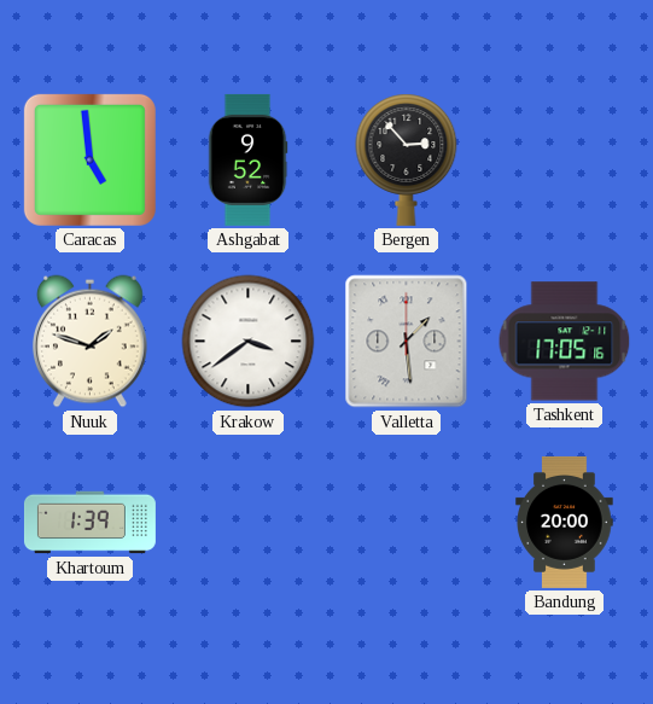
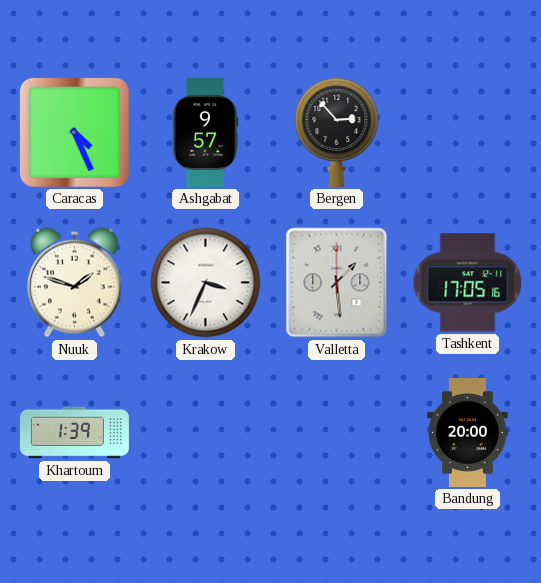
Caracas: 4:59 -> 4:26 (74, 132)
Ashgabat: 9:52 -> 9:57 (205, 132)
Krakow: 3:39 -> 3:34 (206, 283)
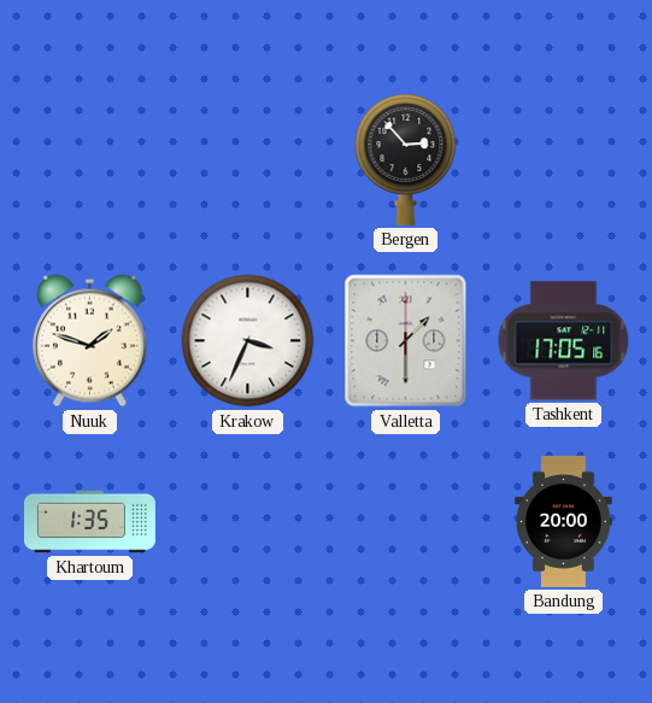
Caracas: 4:26 -> none (74, 132)
Ashgabat: 9:57 -> none (205, 132)
Valletta: 1:29 -> 1:30 (406, 341)
Khartoum: 1:39 -> 1:35 (89, 522)
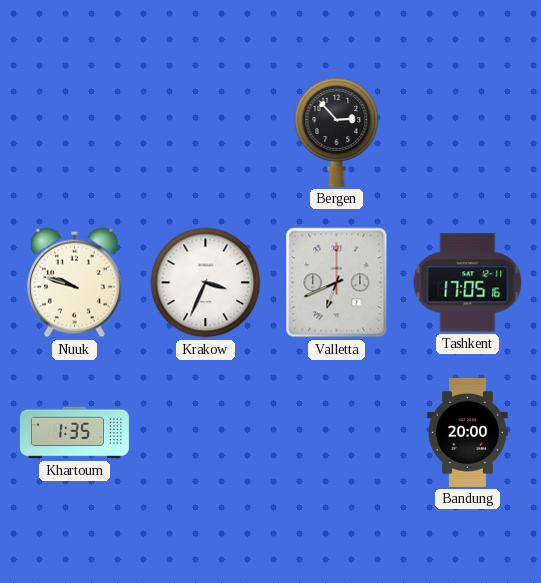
Nuuk: 1:48 -> 9:48 (74, 283)
Valletta: 1:30 -> 6:41 (337, 283)
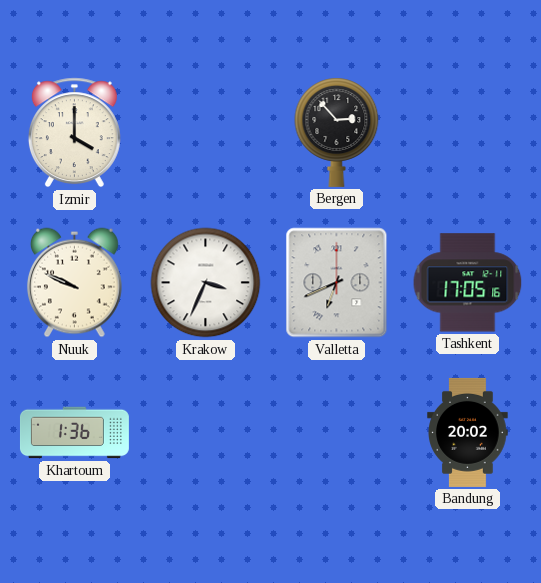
Izmir: none -> 4:00 (74, 133)
Nuuk: 9:48 -> 9:49 (74, 283)
Khartoum: 1:35 -> 1:36 (74, 433)
Bandung: 20:00 -> 20:02 (468, 432)
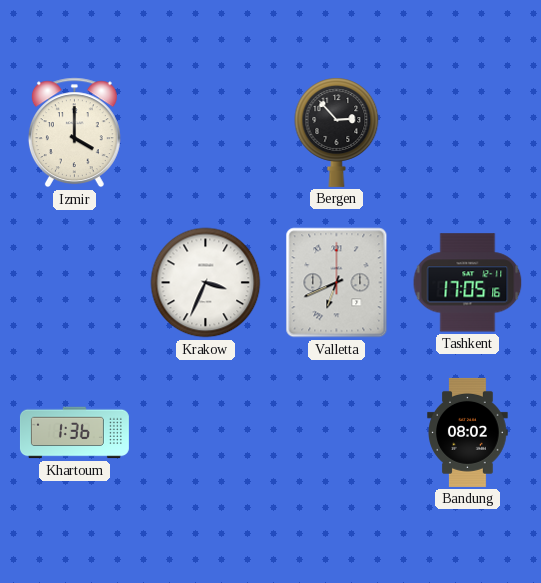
Nuuk: 9:49 -> none (74, 283)
Bandung: 20:02 -> 08:02 (468, 432)
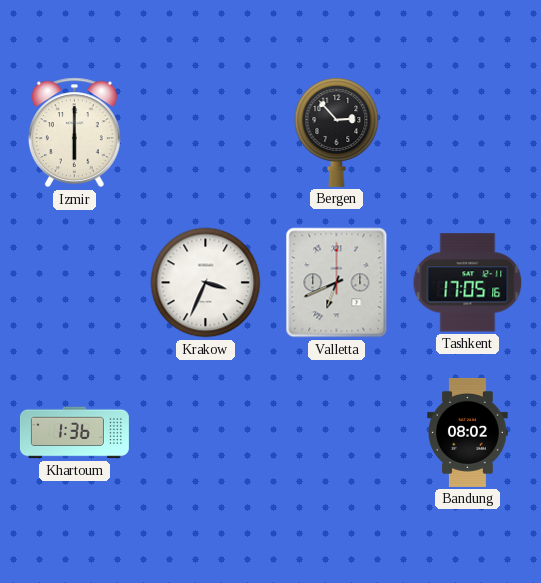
Izmir: 4:00 -> 6:00 (74, 133)
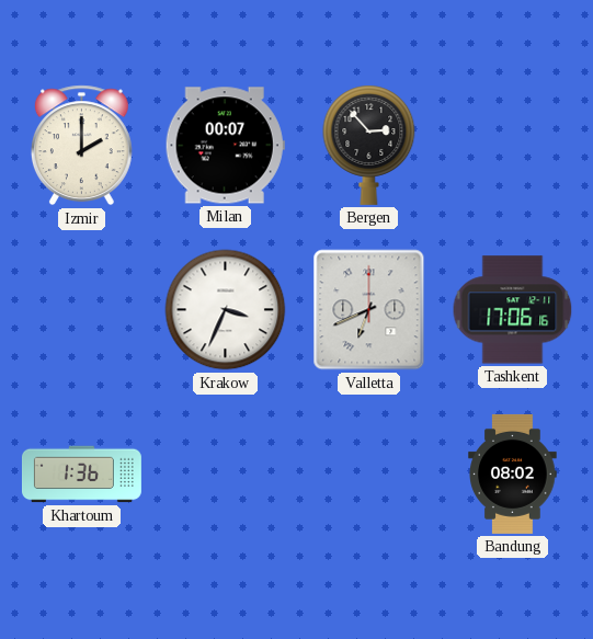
Izmir: 6:00 -> 2:00 (81, 146)
Milan: none -> 00:07 (225, 146)
Tashkent: 17:05 -> 17:06 (513, 310)
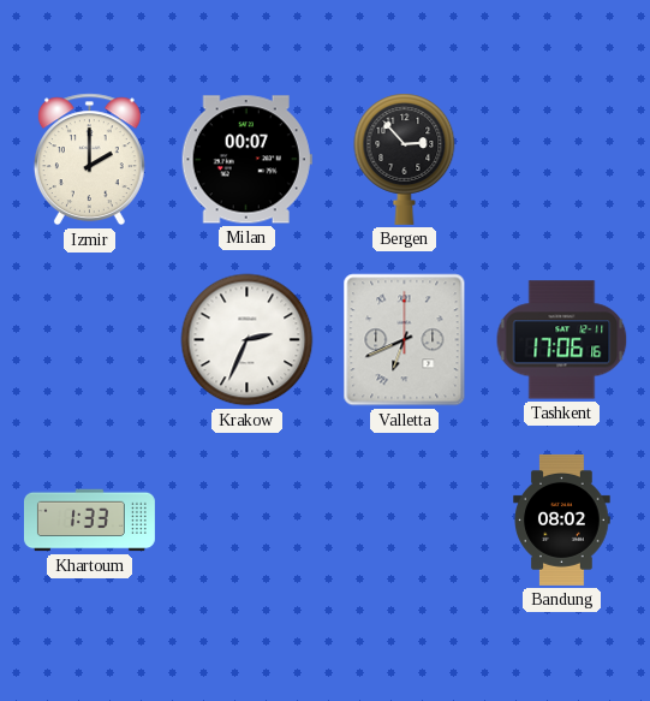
Krakow: 3:34 -> 2:34 (248, 340)
Khartoum: 1:36 -> 1:33 (89, 521)
